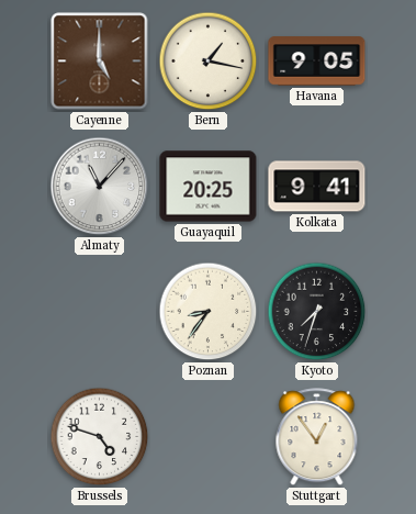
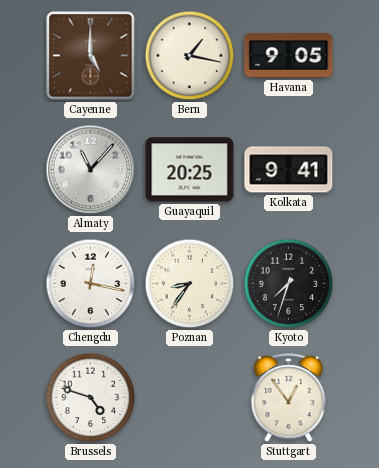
Chengdu: none -> 12:17 (91, 284)
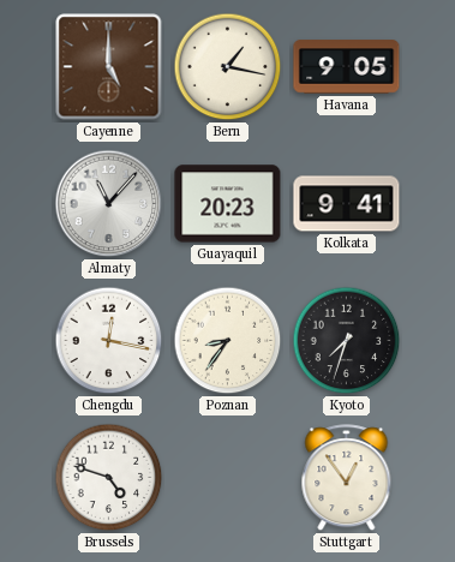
Guayaquil: 20:25 -> 20:23 (228, 204)
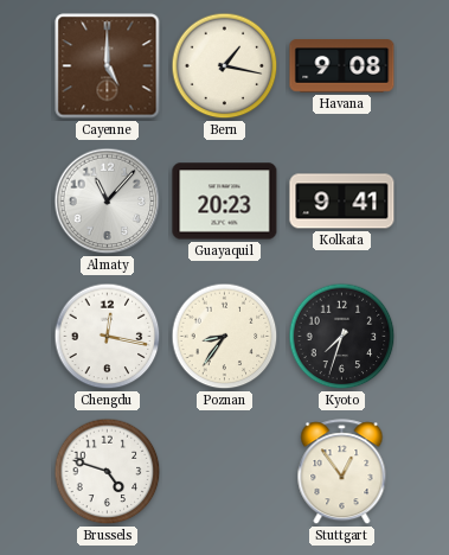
Havana: 9:05 -> 9:08 (342, 66)
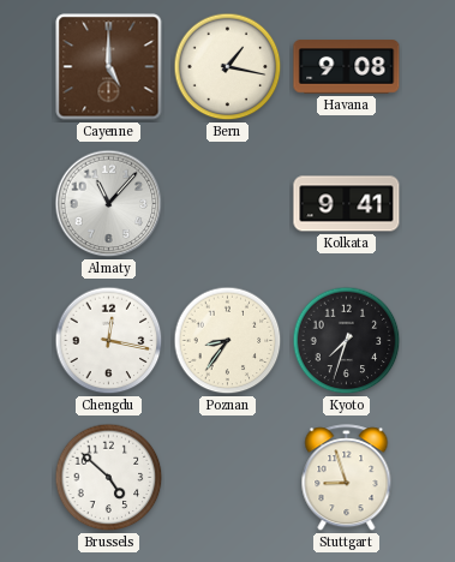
Guayaquil: 20:23 -> none (225, 202)
Brussels: 4:48 -> 4:52 (109, 478)
Stuttgart: 12:54 -> 8:57 (347, 478)
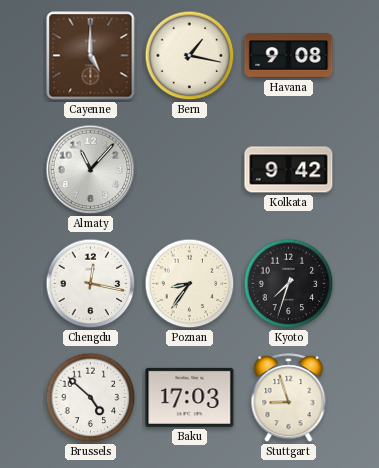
Kolkata: 9:41 -> 9:42 (289, 170)
Baku: none -> 17:03 (190, 397)
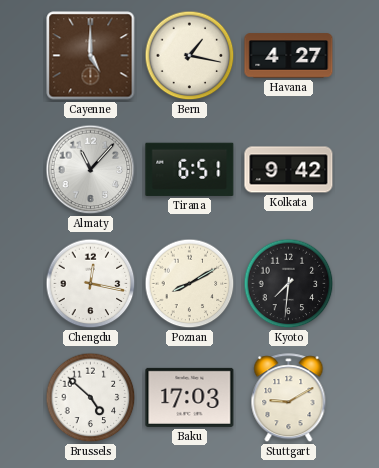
Havana: 9:08 -> 4:27 (289, 56)
Tirana: none -> 6:51 (190, 169)
Poznan: 8:36 -> 8:10 (190, 284)
Kyoto: 7:33 -> 7:31 (289, 284)
Stuttgart: 8:57 -> 9:10 (289, 398)
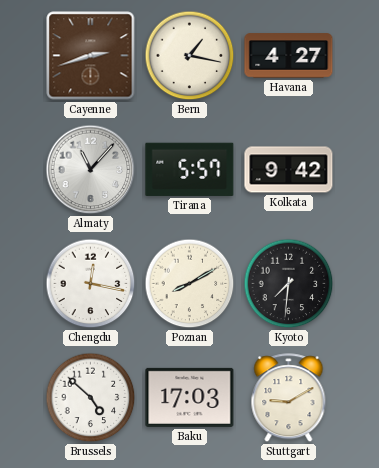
Cayenne: 5:00 -> 2:42 (91, 56)
Tirana: 6:51 -> 5:57 (190, 169)
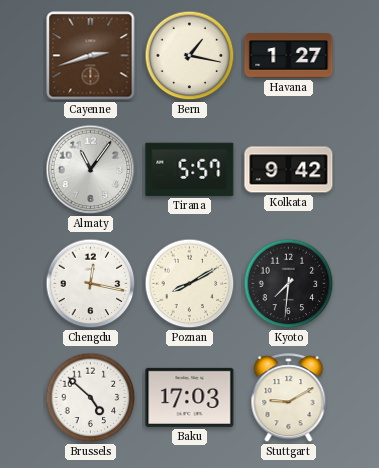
Havana: 4:27 -> 1:27 (289, 56)
Almaty: 11:07 -> 11:06 (91, 170)
